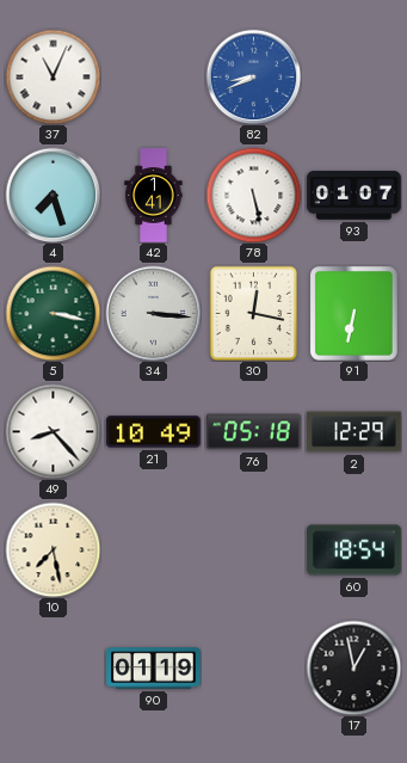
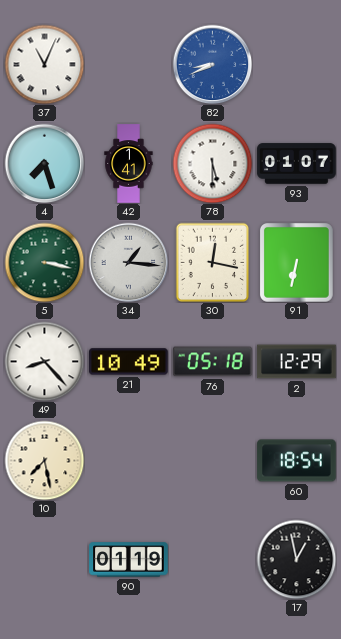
78: 5:28 -> 5:30 (212, 163)
34: 3:16 -> 1:16 (128, 262)
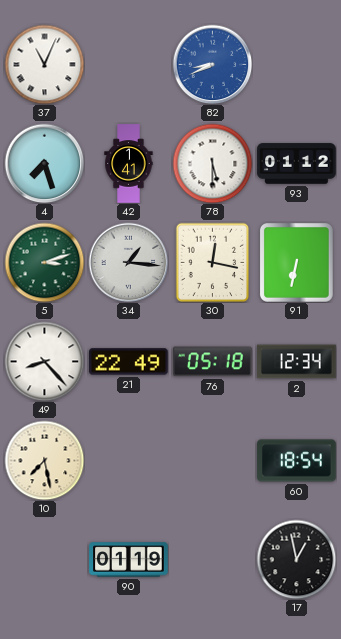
93: 01:07 -> 01:12 (297, 164)
5: 3:17 -> 3:12 (44, 262)
21: 10:49 -> 22:49 (129, 362)
2: 12:29 -> 12:34 (297, 362)
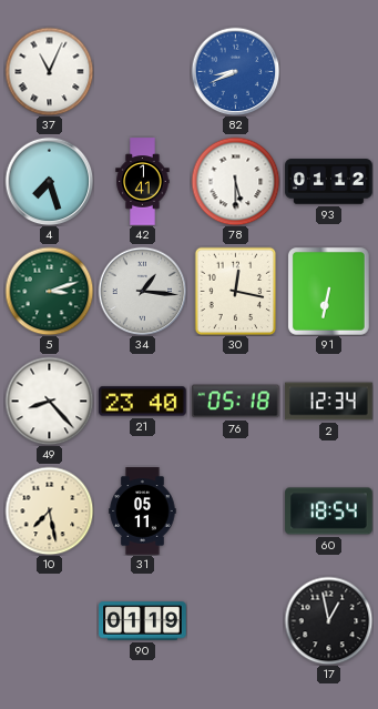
21: 22:49 -> 23:40 (143, 402)
31: none -> 05:11 (143, 512)
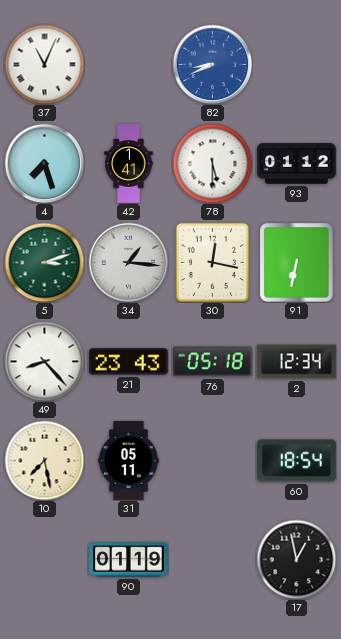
21: 23:40 -> 23:43 (129, 362)
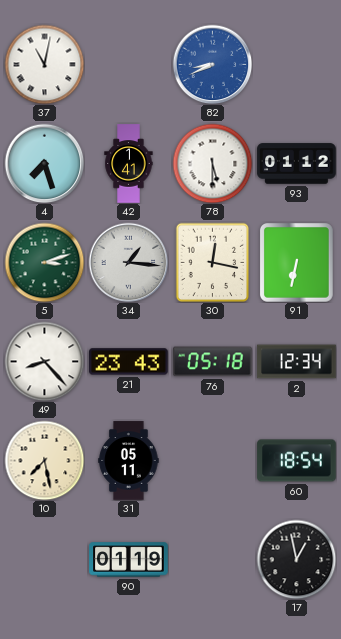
37: 11:04 -> 11:02 (44, 64)
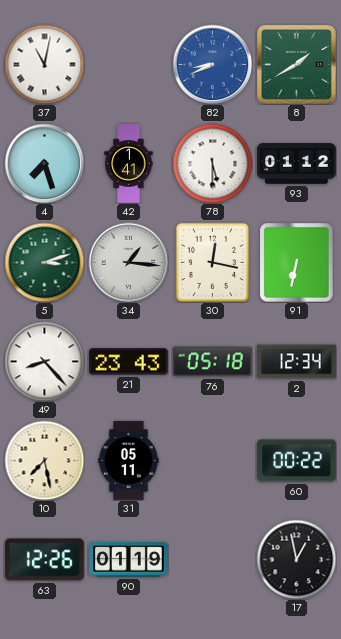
8: none -> 1:40 (297, 65)
60: 18:54 -> 00:22 (297, 461)
63: none -> 12:26 (45, 560)
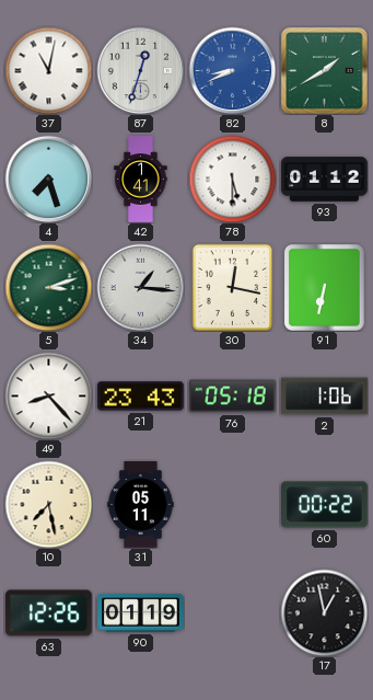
87: none -> 12:33 (140, 70)
2: 12:34 -> 1:06 (325, 397)
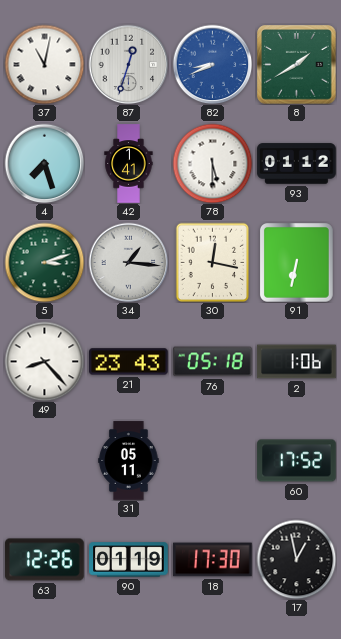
10: 7:28 -> none (48, 504)
60: 00:22 -> 17:52 (297, 461)
18: none -> 17:30 (213, 560)
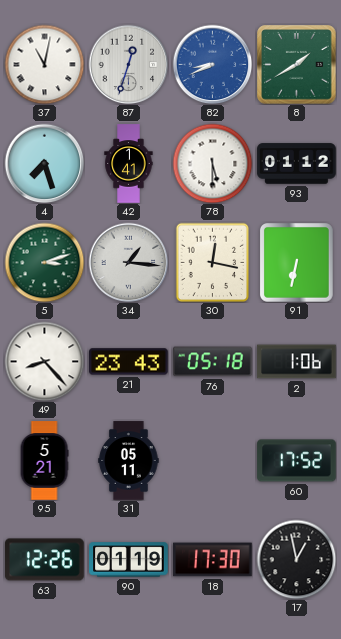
95: none -> 5:21 (44, 461)
